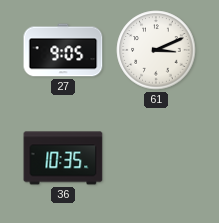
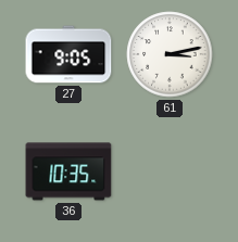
61: 3:11 -> 3:13 (170, 54)
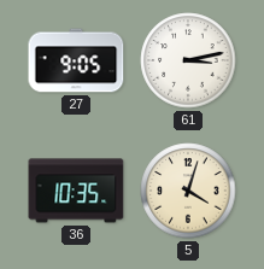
5: none -> 4:03 (188, 191)
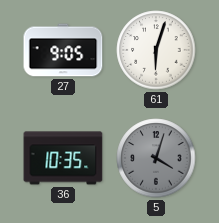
61: 3:13 -> 6:03 (156, 50)
5 dial: cream -> grey (156, 158)
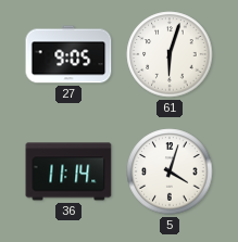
36: 10:35 -> 11:14 (68, 171)
5 dial: grey -> white (170, 171)
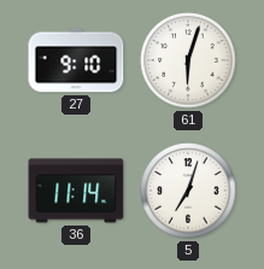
27: 9:05 -> 9:10 (76, 60)
5: 4:03 -> 7:03 (188, 191)
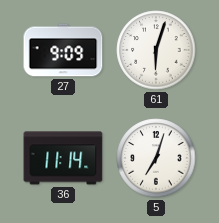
27: 9:10 -> 9:09 (63, 50)
